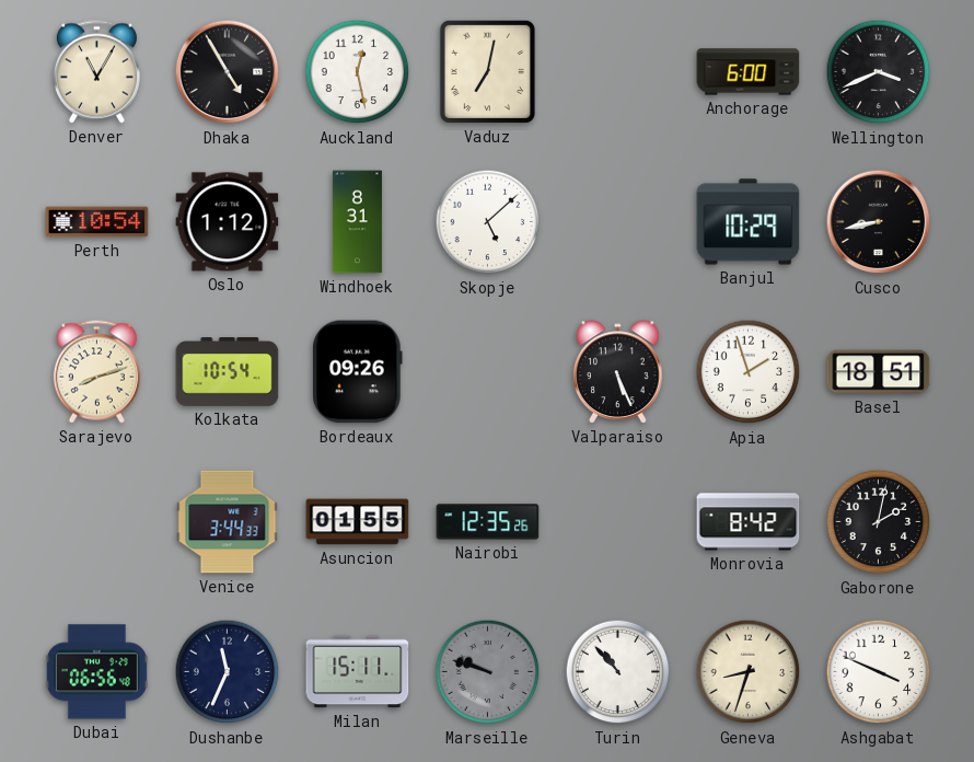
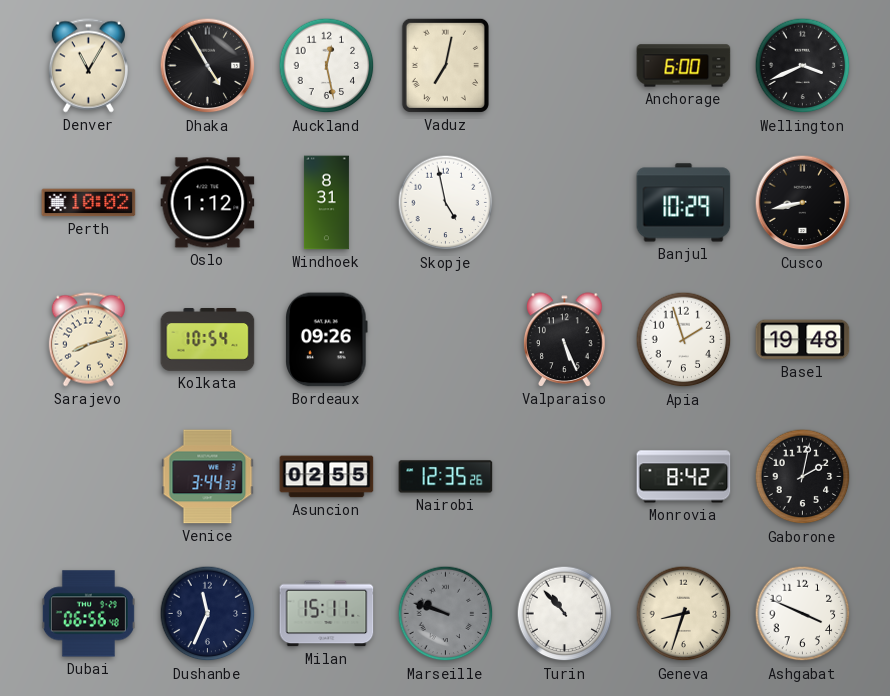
Perth: 10:54 -> 10:02 (89, 203)
Skopje: 5:08 -> 4:58 (446, 203)
Basel: 18:51 -> 19:48 (803, 340)
Asuncion: 01:55 -> 02:55 (327, 477)
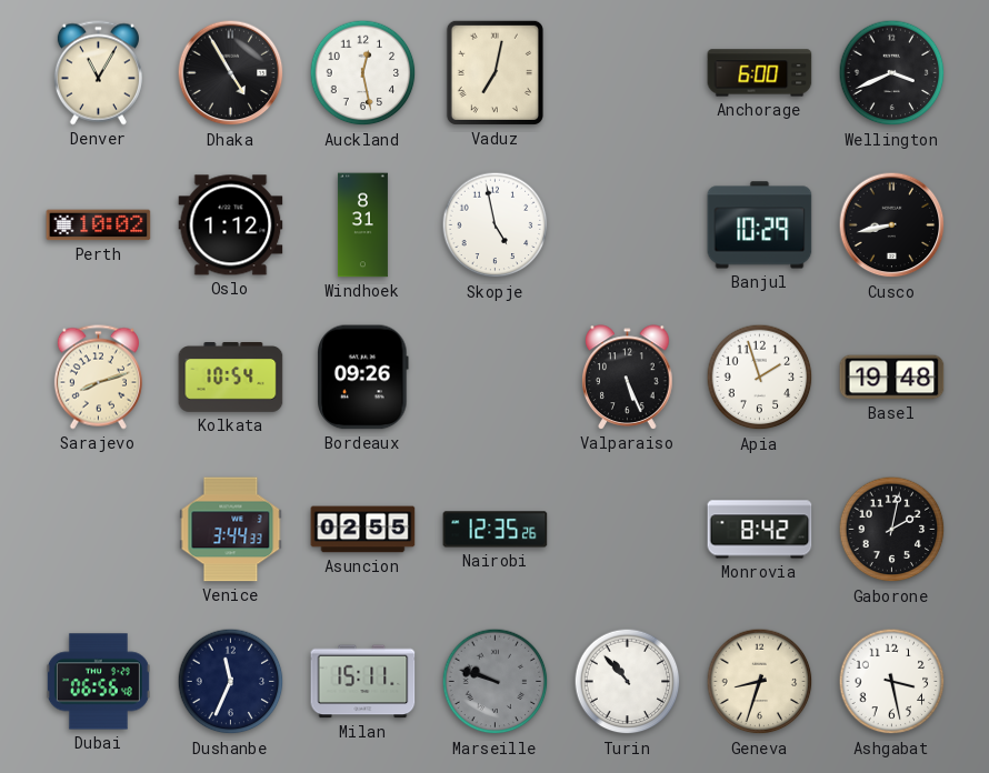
Ashgabat: 3:49 -> 3:28 (892, 682)
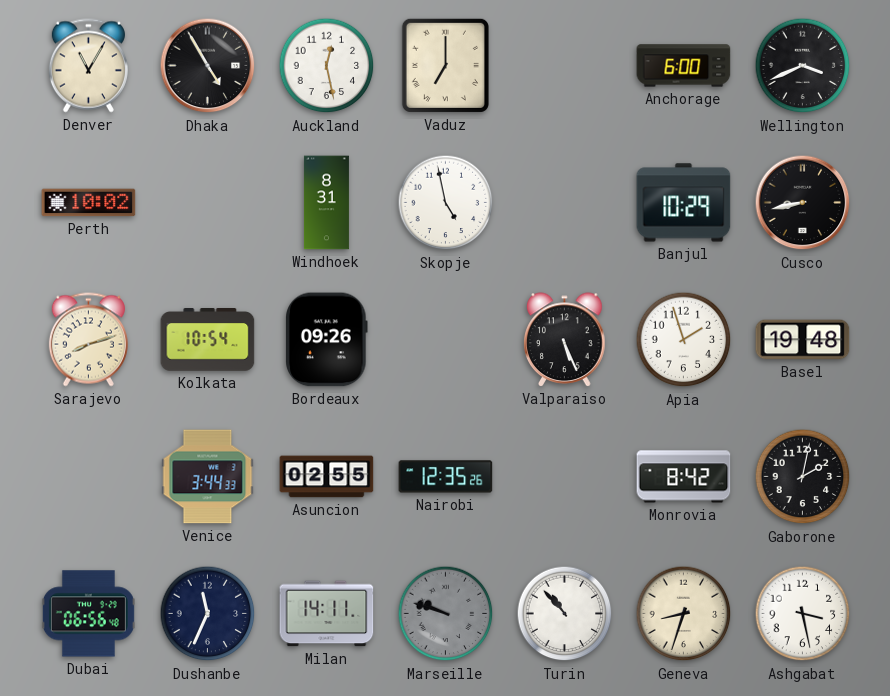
Vaduz: 7:02 -> 7:00 (445, 65)
Oslo: 1:12 -> none (231, 225)
Milan: 15:11 -> 14:11 (327, 614)
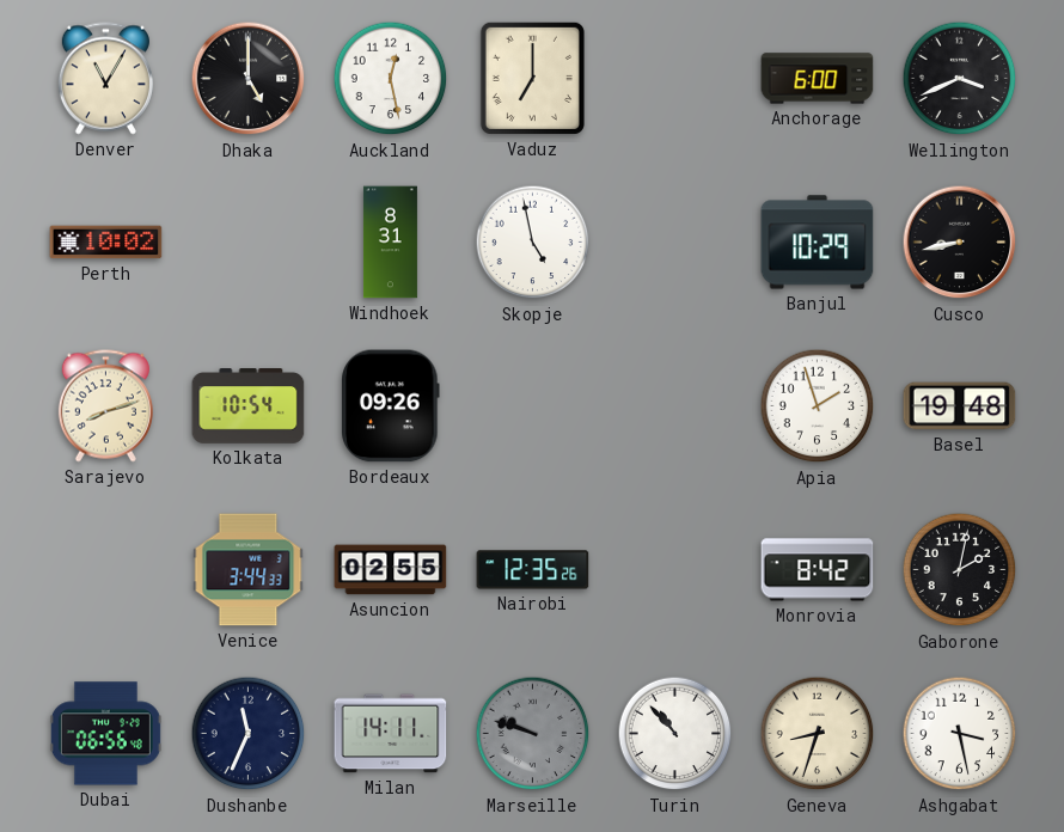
Dhaka: 4:55 -> 5:00 (249, 79)
Valparaiso: 5:26 -> none (565, 340)
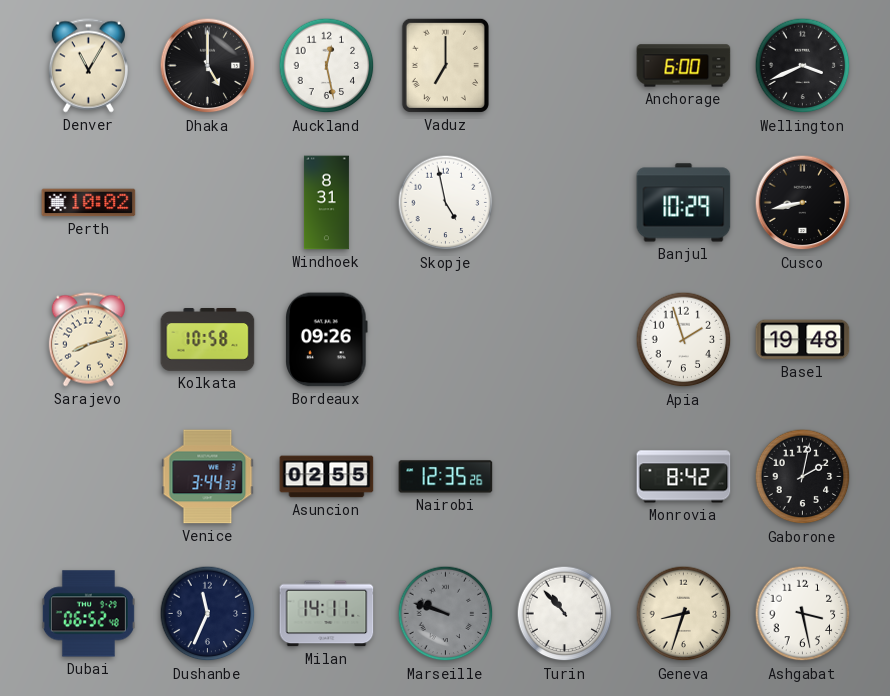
Kolkata: 10:54 -> 10:58 (208, 340)
Dubai: 06:56 -> 06:52 (88, 614)
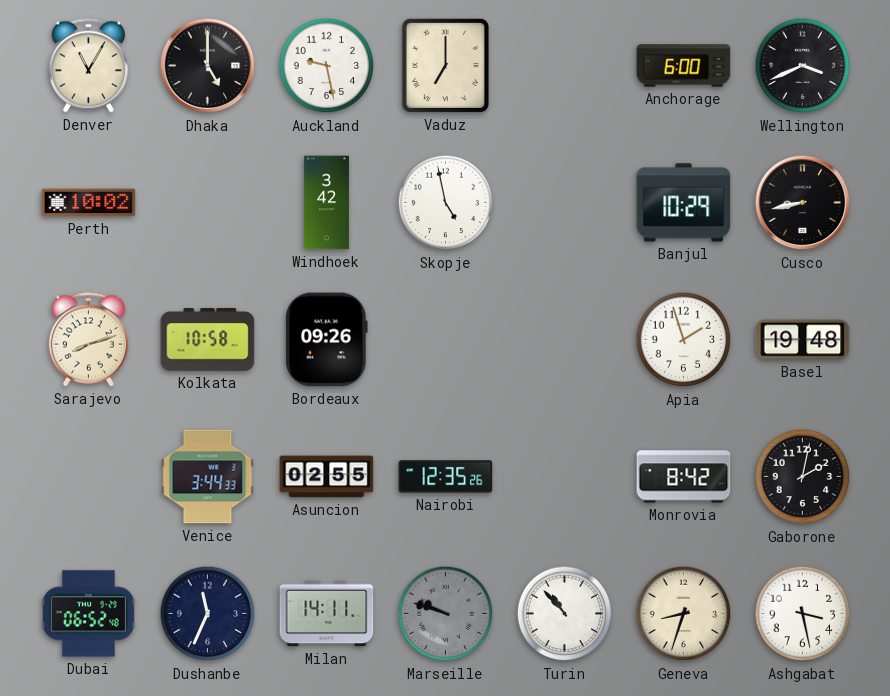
Auckland: 12:28 -> 9:28 (327, 66)
Windhoek: 8:31 -> 3:42 (326, 203)
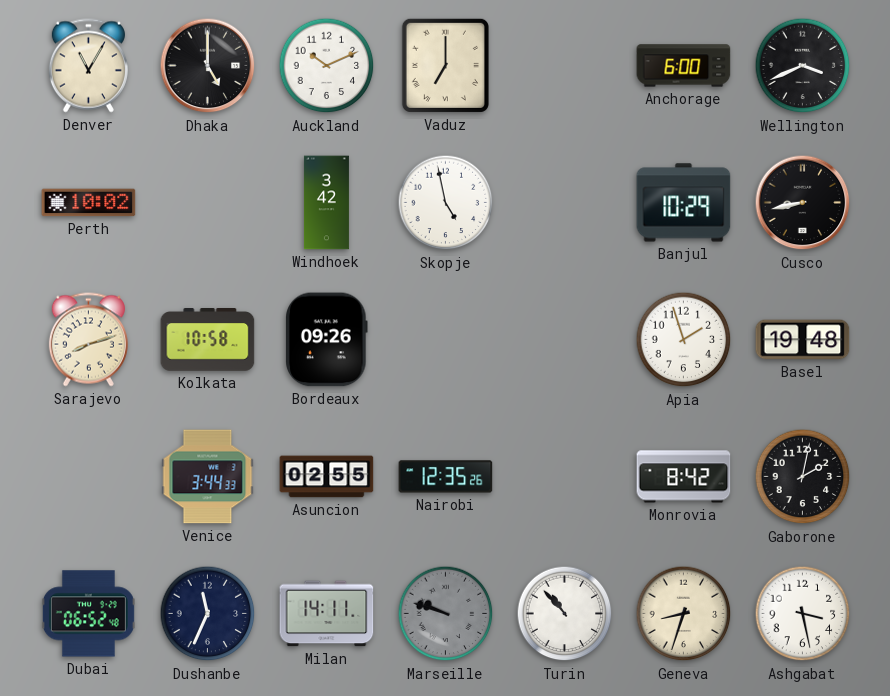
Auckland: 9:28 -> 10:11 (327, 66)
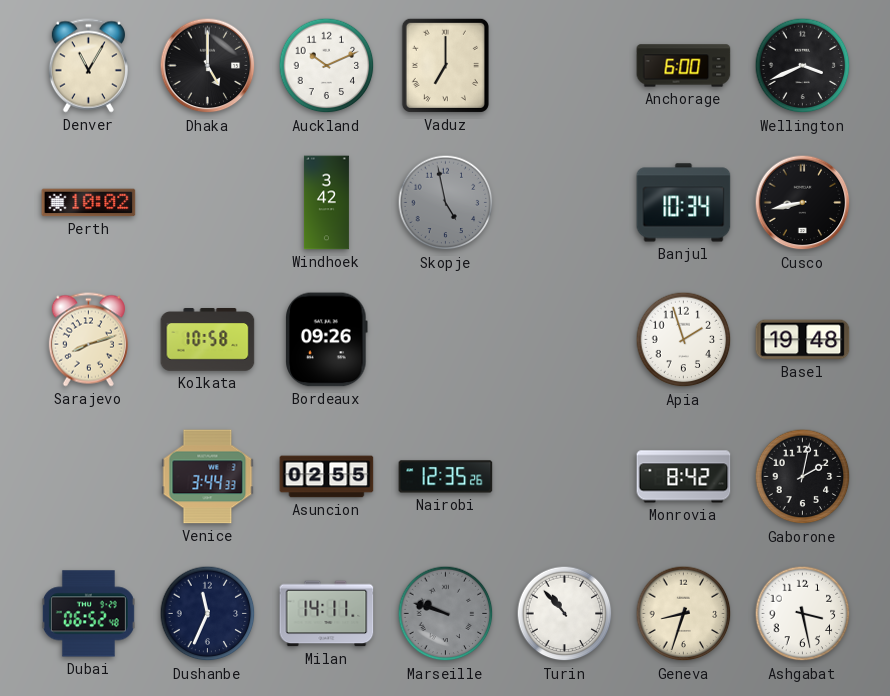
Skopje dial: white -> grey (446, 203)
Banjul: 10:29 -> 10:34 (684, 203)
